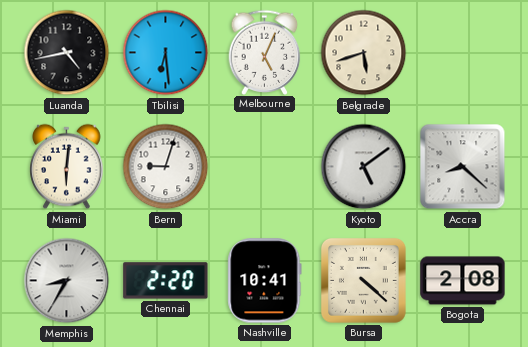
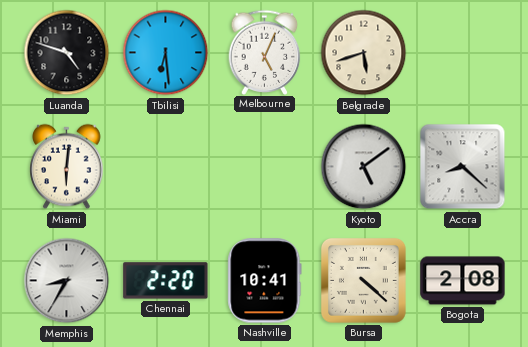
Luanda: 4:43 -> 4:48 (67, 53)
Bern: 9:03 -> none (166, 167)
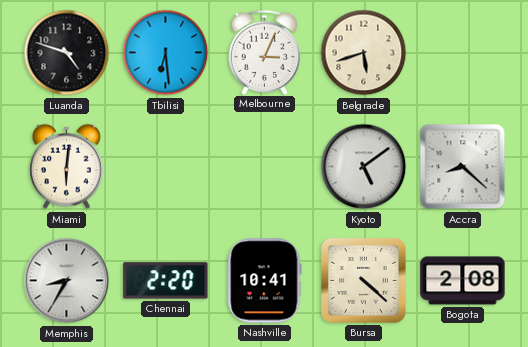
Melbourne: 5:04 -> 3:04 (265, 52)
